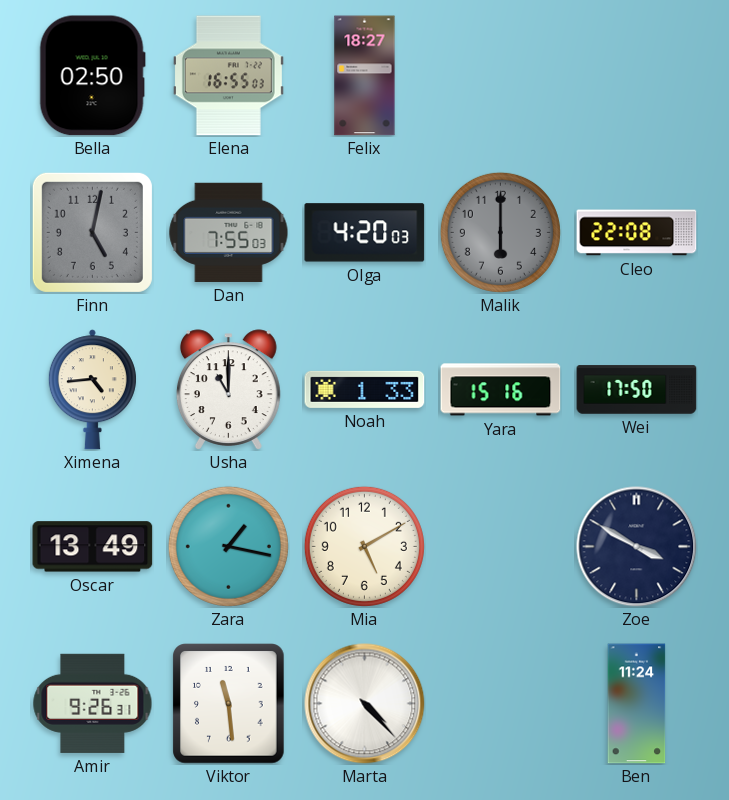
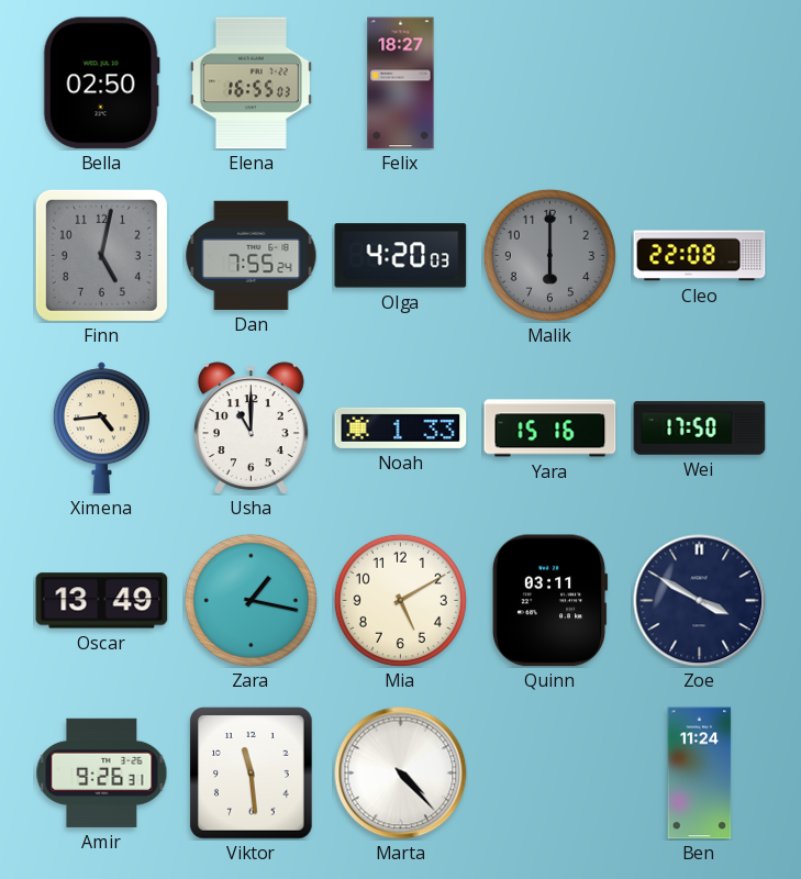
Dan: 7:55:03 -> 7:55:24 (252, 255)
Quinn: none -> 03:11 (549, 601)
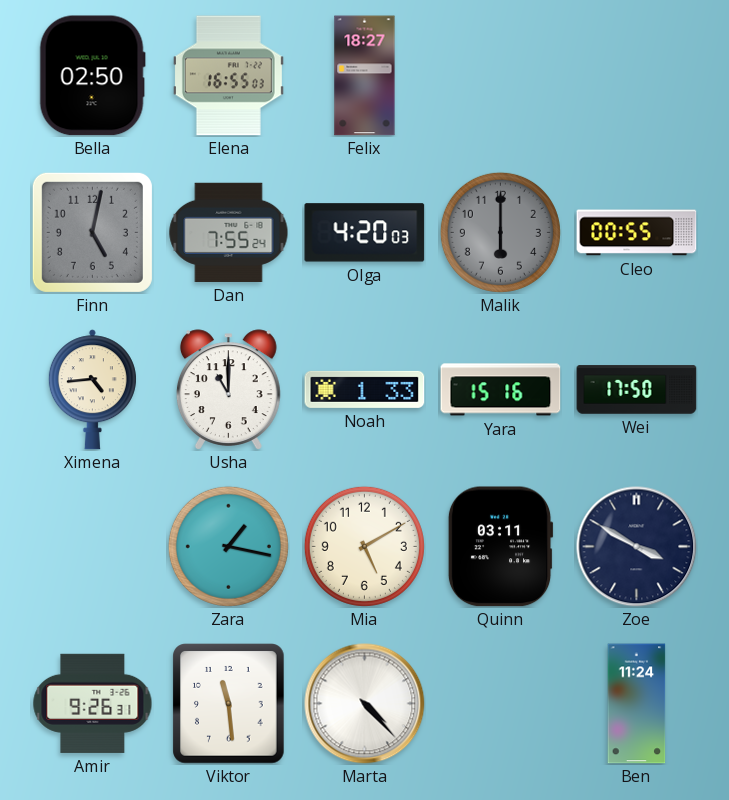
Cleo: 22:08 -> 00:55 (637, 233)
Oscar: 13:49 -> none (102, 601)
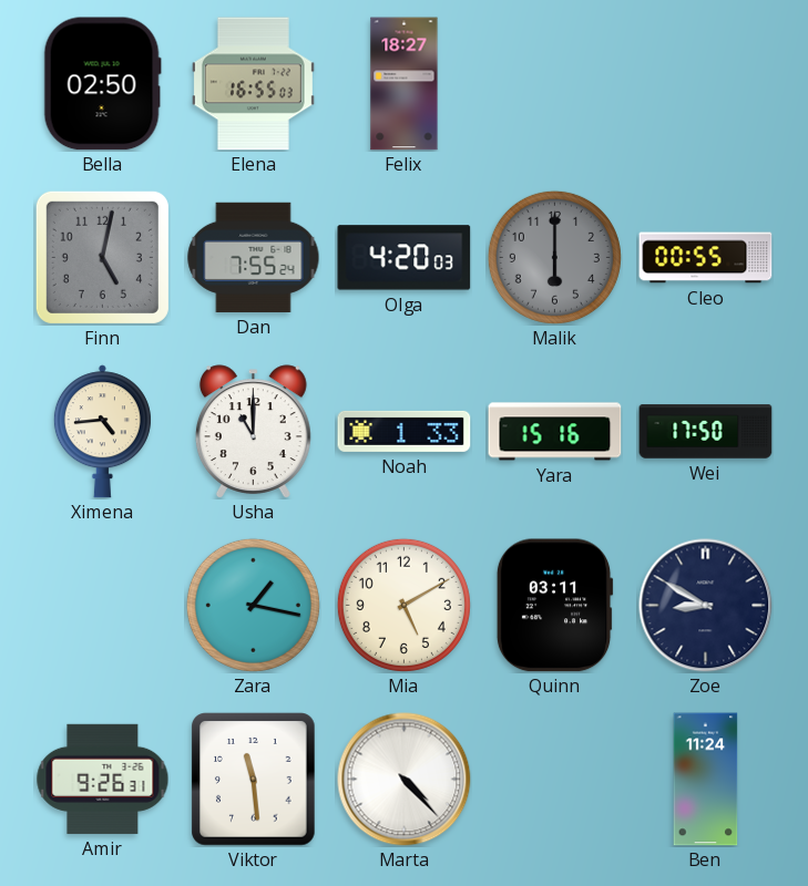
Zoe: 3:50 -> 8:50 (706, 606)
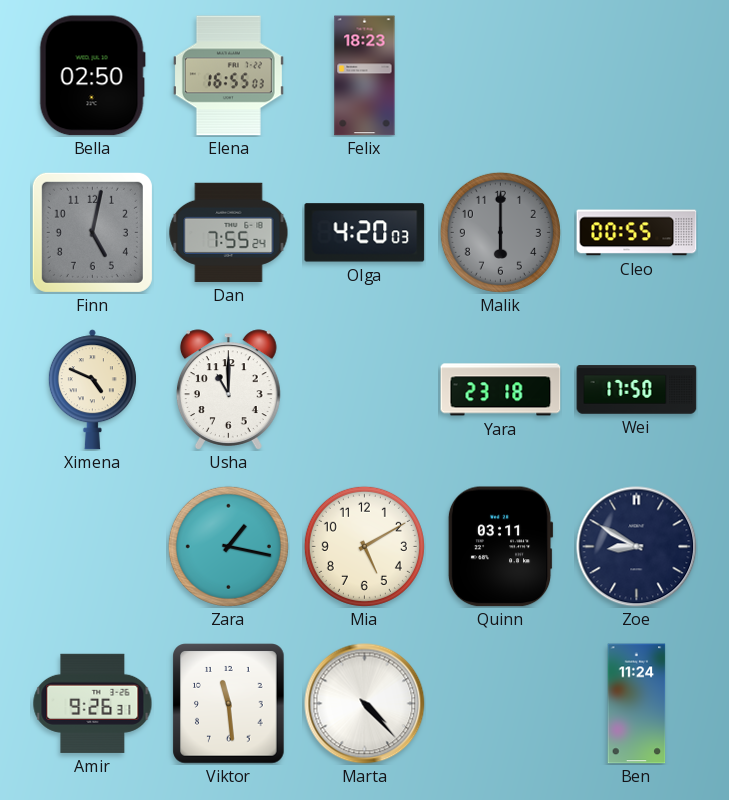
Felix: 18:27 -> 18:23 (365, 76)
Ximena: 4:44 -> 4:49 (92, 390)
Noah: 1:33 -> none (405, 431)
Yara: 15:16 -> 23:18 (501, 390)
